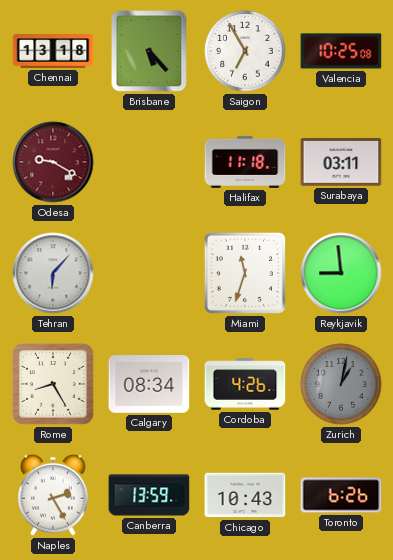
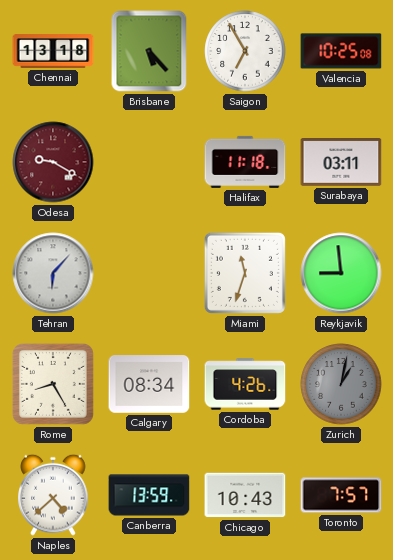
Naples: 2:25 -> 4:38 (53, 495)
Toronto: 6:26 -> 7:57 (341, 495)
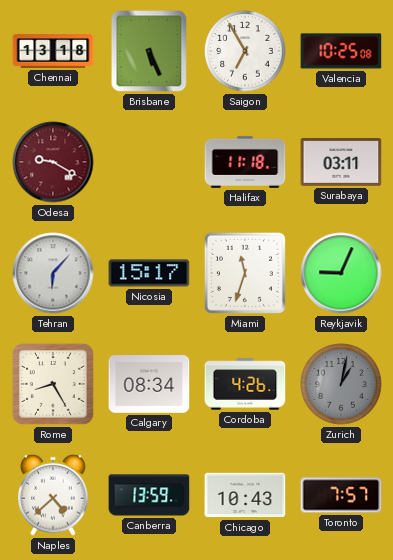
Brisbane: 5:23 -> 5:26 (149, 51)
Nicosia: none -> 15:17 (149, 273)
Reykjavik: 8:59 -> 9:04 (341, 273)
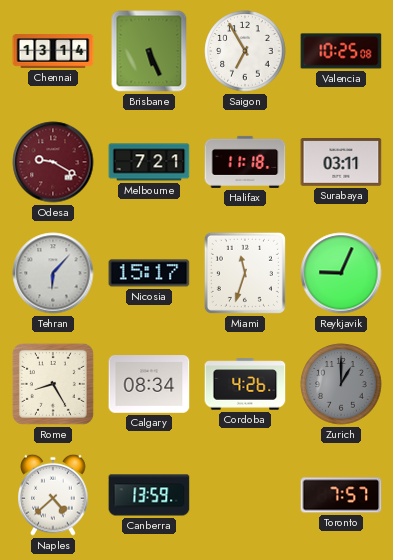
Chennai: 13:18 -> 13:14 (53, 51)
Melbourne: none -> 7:21 (149, 162)
Zurich: 1:02 -> 1:00 (341, 384)
Chicago: 10:43 -> none (245, 495)
